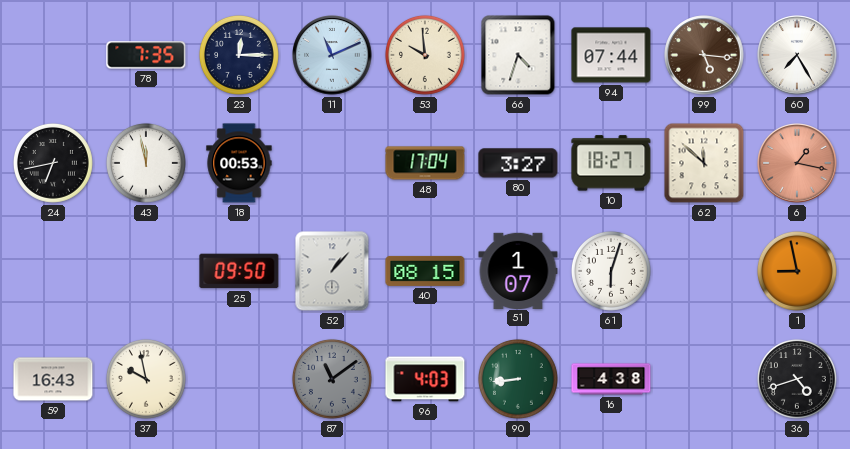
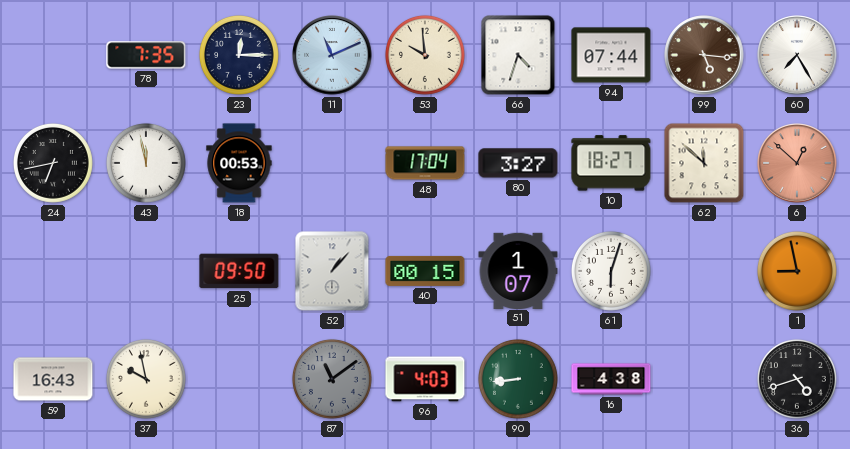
6: 1:17 -> 12:52 (797, 163)
40: 08:15 -> 00:15 (425, 271)
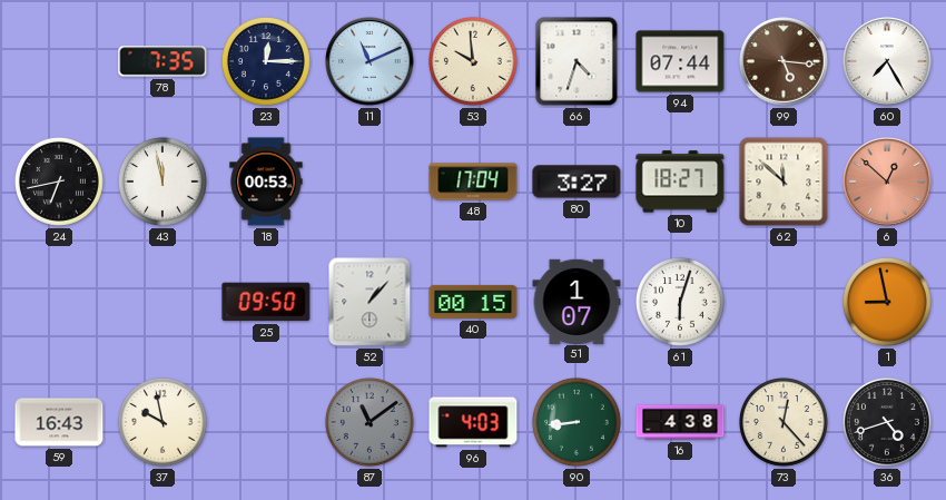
73: none -> 12:23 (784, 422)
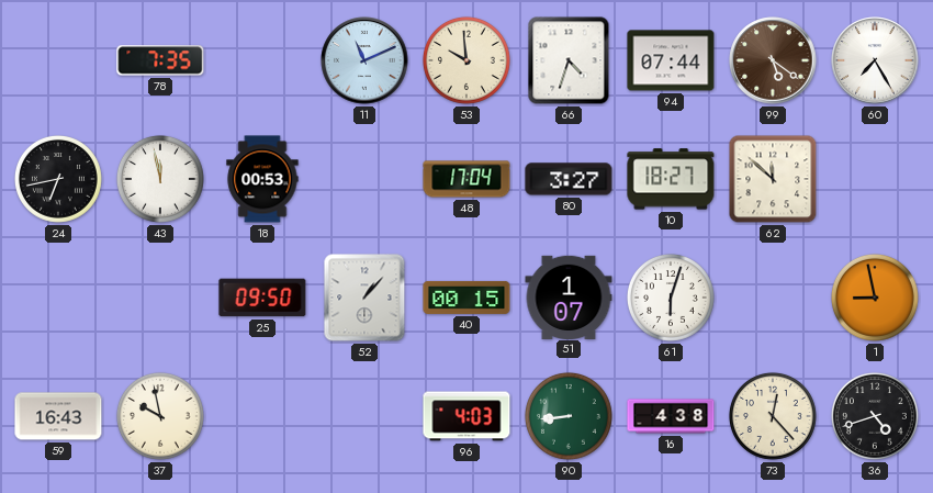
23: 12:15 -> none (266, 61)
99: 5:16 -> 5:21 (773, 60)
6: 12:52 -> none (887, 182)
87: 11:09 -> none (369, 422)
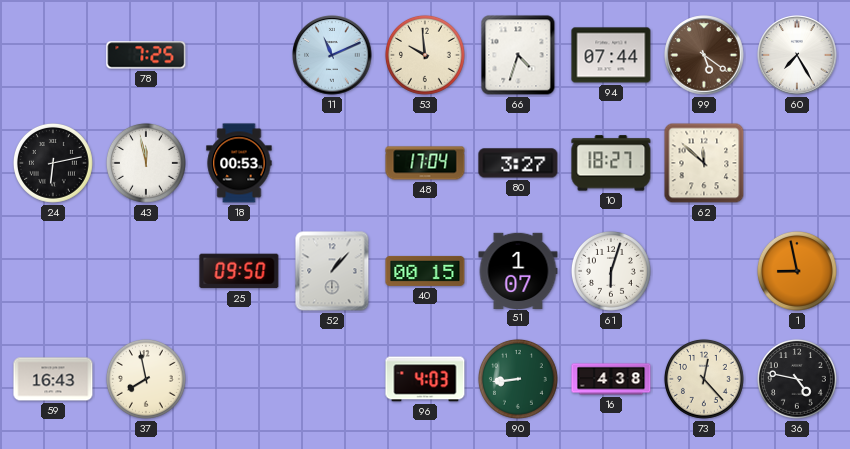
78: 7:35 -> 7:25 (146, 55)
24: 6:43 -> 6:13 (53, 163)
37: 9:58 -> 7:58 (146, 379)
36: 4:42 -> 4:47 (797, 379)
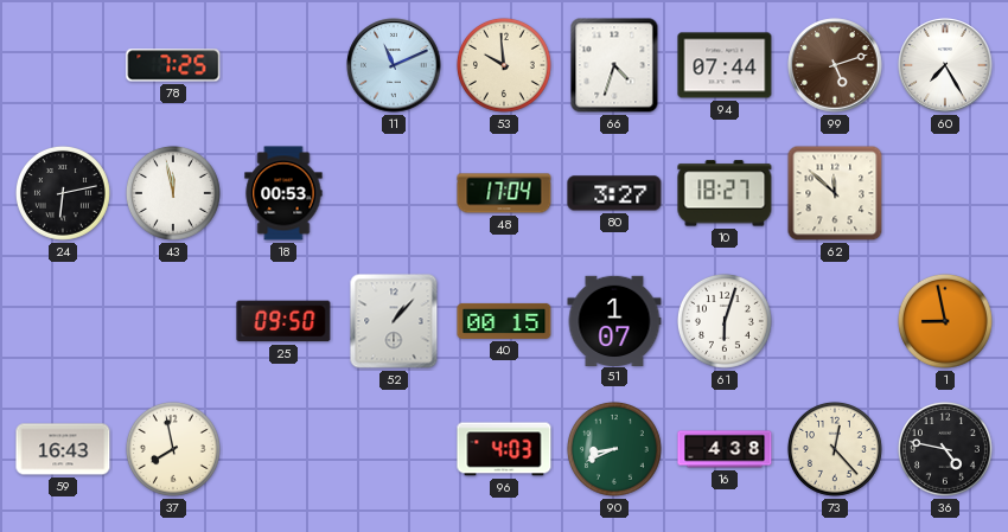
99: 5:21 -> 5:12 (835, 65)
90: 8:44 -> 8:41 (614, 449)
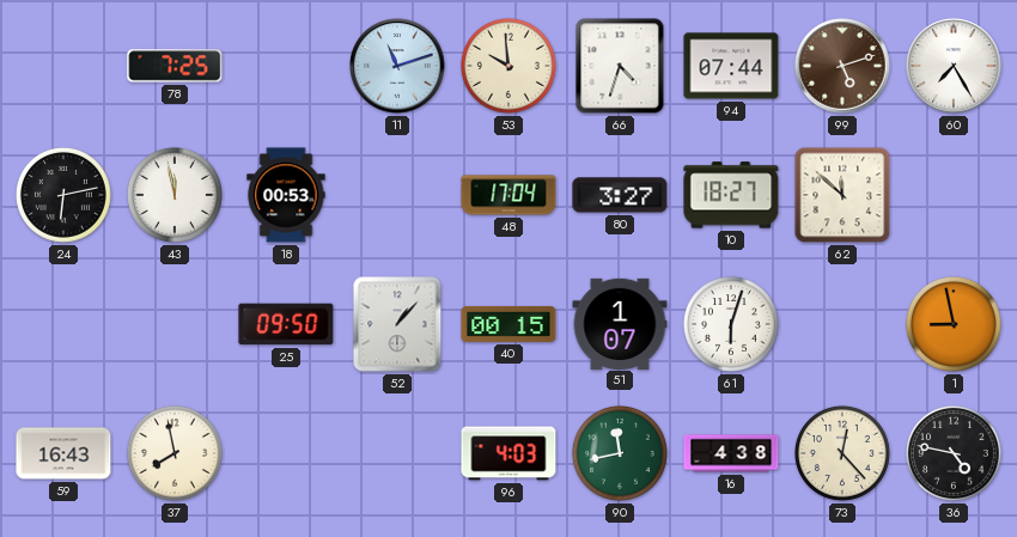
11: 11:11 -> 11:12 (397, 66)
90: 8:41 -> 11:43 (620, 453)
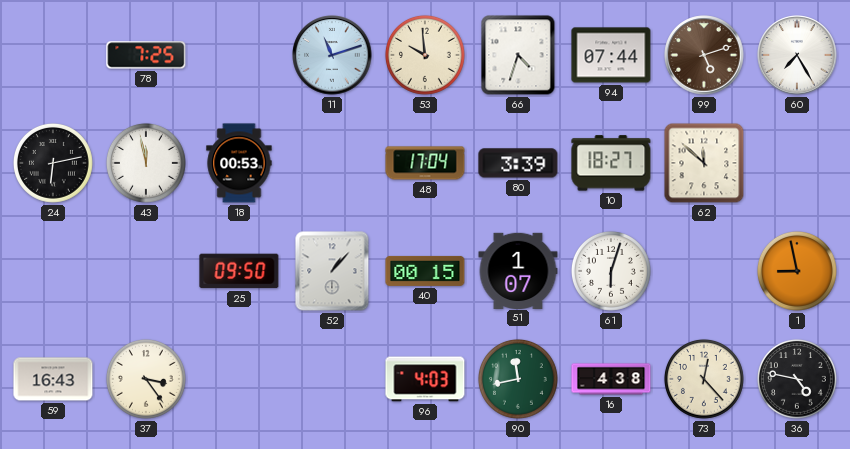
80: 3:27 -> 3:39 (518, 163)
37: 7:58 -> 3:24 (146, 379)
